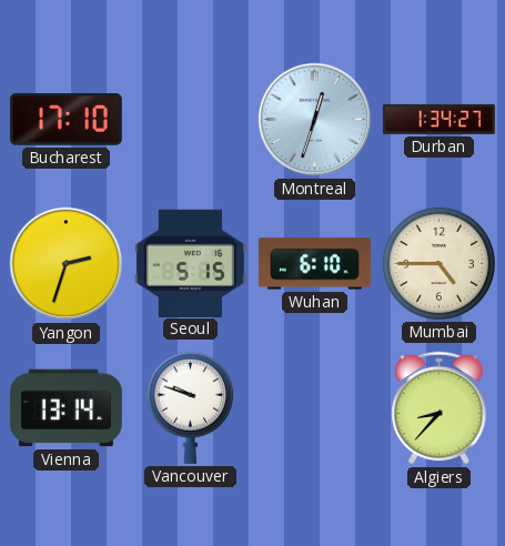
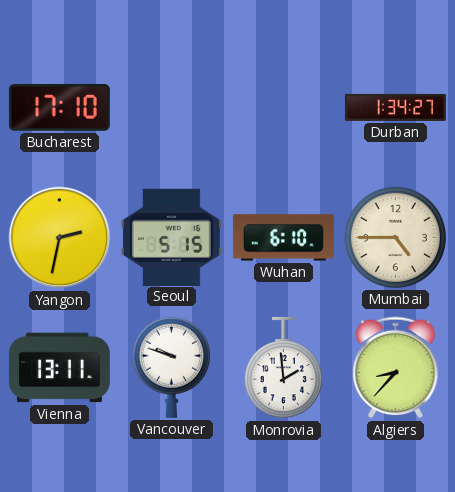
Montreal: 12:33 -> none (315, 120)
Yangon: 2:33 -> 2:32 (60, 238)
Vienna: 13:14 -> 13:11 (59, 368)
Monrovia: none -> 1:59 (283, 368)
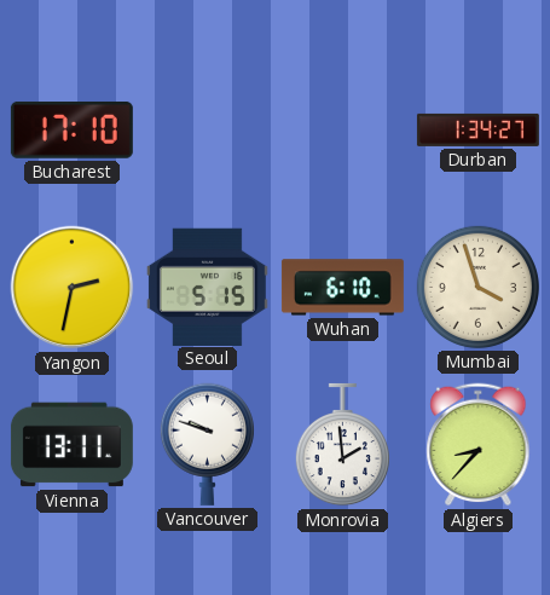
Mumbai: 4:45 -> 3:57 (477, 287)
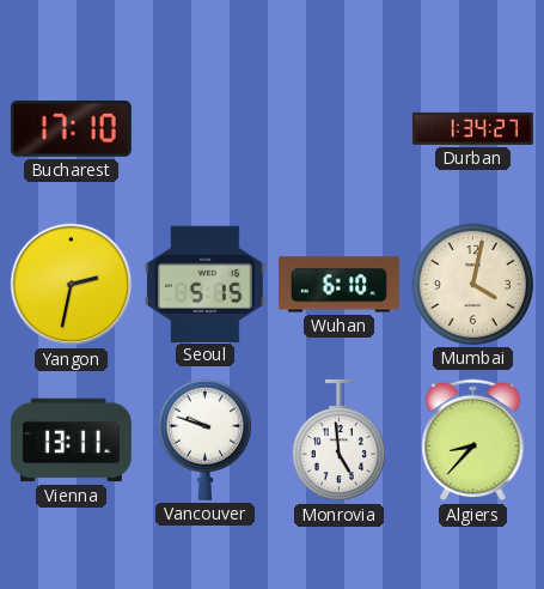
Mumbai: 3:57 -> 4:02 (472, 284)
Monrovia: 1:59 -> 4:59 (338, 441)
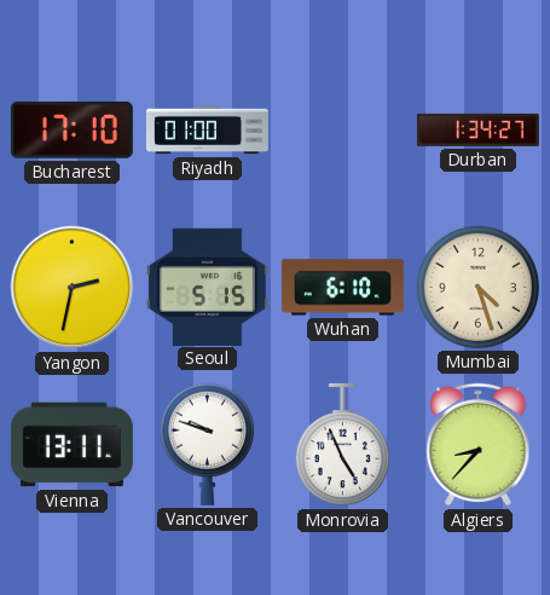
Riyadh: none -> 01:00 (208, 131)
Mumbai: 4:02 -> 4:27 (477, 287)
Monrovia: 4:59 -> 4:56 (342, 445)
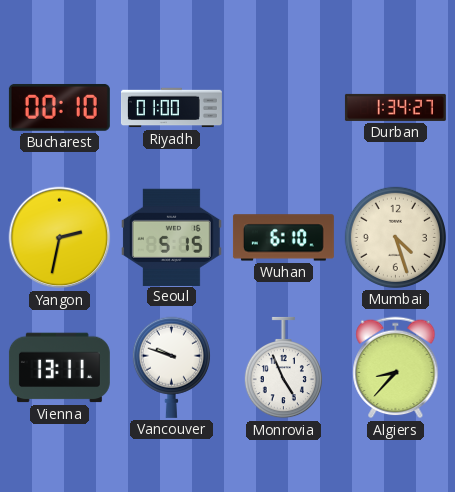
Bucharest: 17:10 -> 00:10 (59, 107)
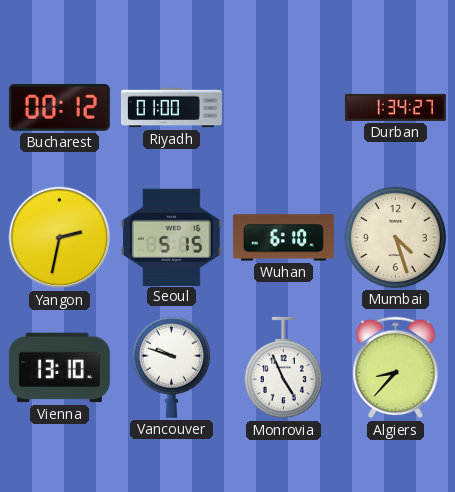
Bucharest: 00:10 -> 00:12 (59, 107)
Vienna: 13:11 -> 13:10 (59, 368)
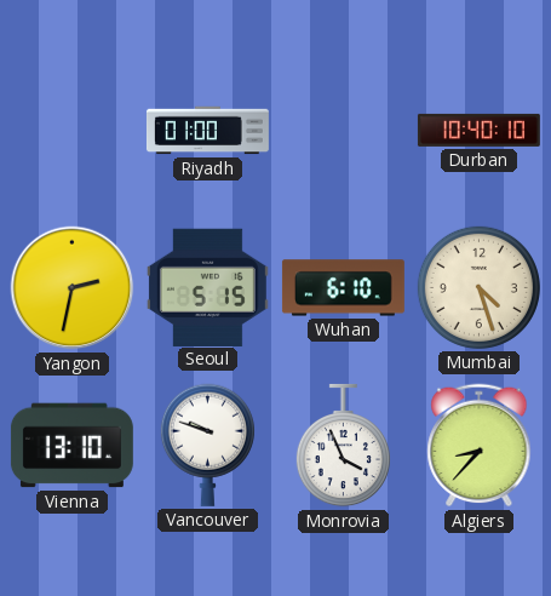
Bucharest: 00:12 -> none (59, 107)
Durban: 1:34 -> 10:40 (478, 130)
Monrovia: 4:56 -> 3:56 (343, 446)
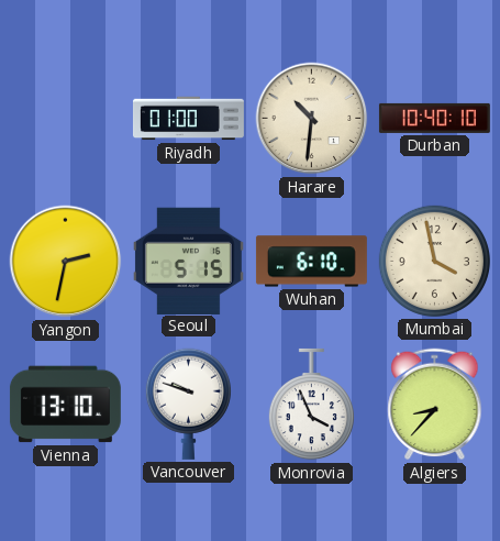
Harare: none -> 10:31 (312, 119)
Mumbai: 4:27 -> 3:58 (434, 261)
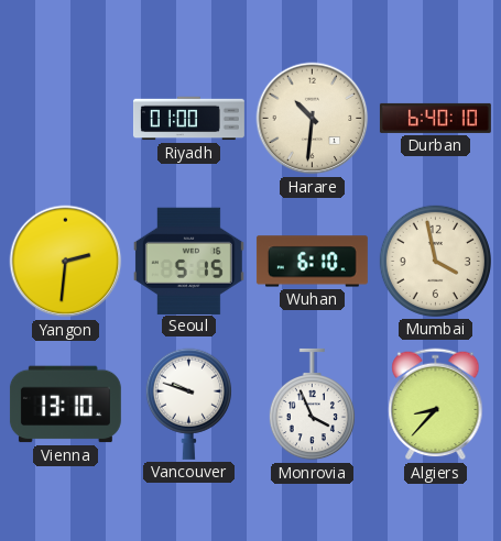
Durban: 10:40 -> 6:40 (435, 118)
Yangon: 2:32 -> 2:31 (66, 262)
